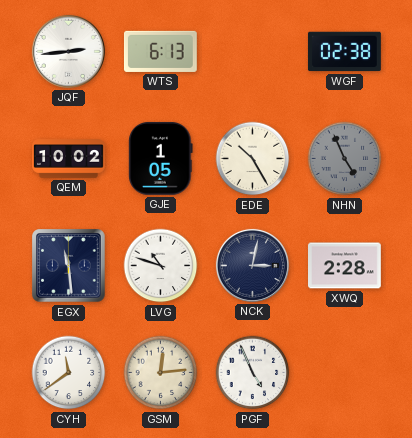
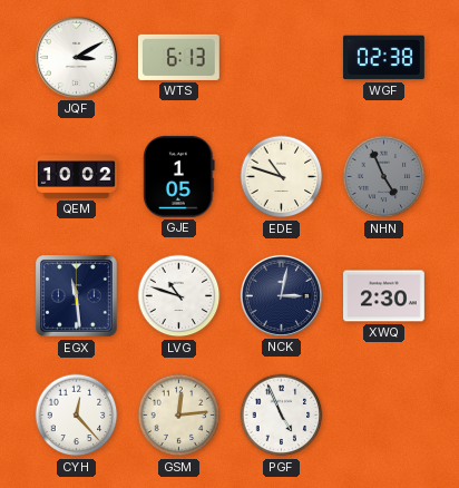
JQF: 2:44 -> 3:10 (76, 57)
EDE: 10:25 -> 10:48 (282, 177)
XWQ: 2:28 -> 2:30 (384, 296)
CYH: 11:39 -> 12:23 (77, 416)
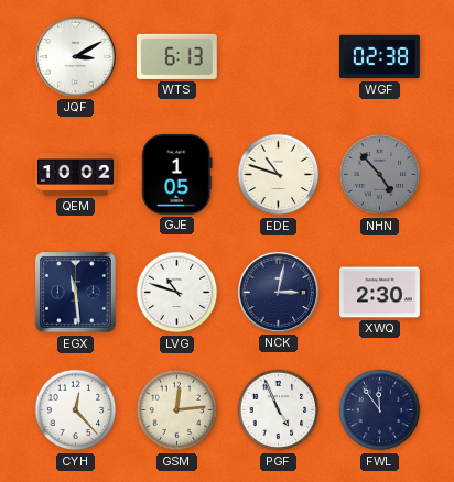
NHN: 4:56 -> 4:53 (380, 175)
FWL: none -> 11:54 (380, 410)
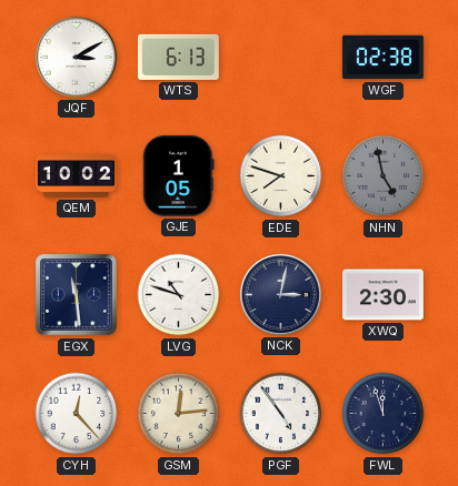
EDE: 10:48 -> 7:48 (281, 176)
NHN: 4:53 -> 4:58 (384, 176)
PGF: 4:56 -> 4:54 (281, 414)
FWL: 11:54 -> 11:57 (384, 414)
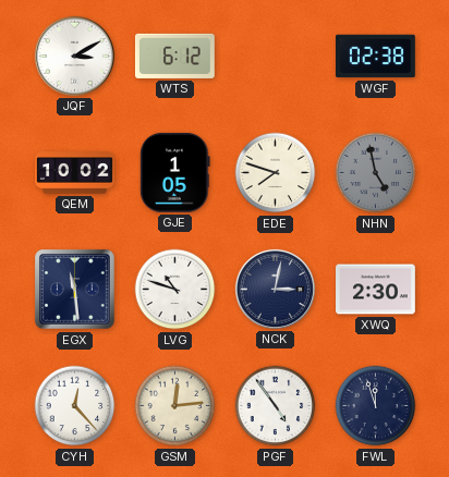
WTS: 6:13 -> 6:12 (174, 56)
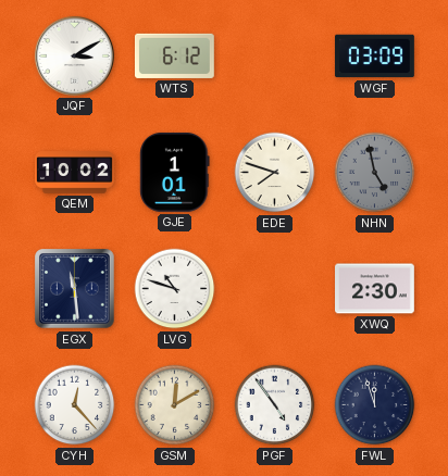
WGF: 02:38 -> 03:09 (374, 57)
GJE: 1:05 -> 1:01 (175, 172)
NCK: 3:02 -> none (275, 289)
GSM: 12:14 -> 12:10 (175, 405)
